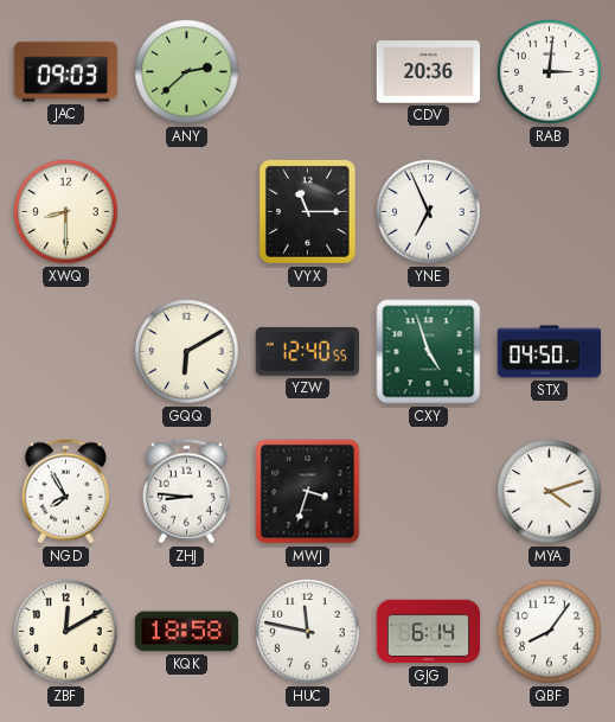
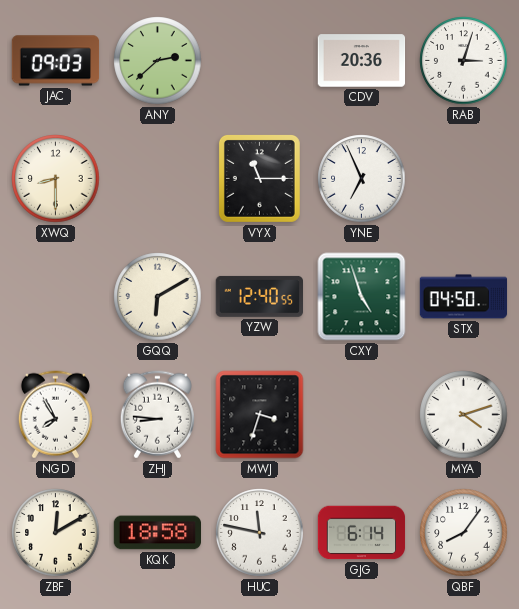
RAB: 3:01 -> 3:03 (464, 61)
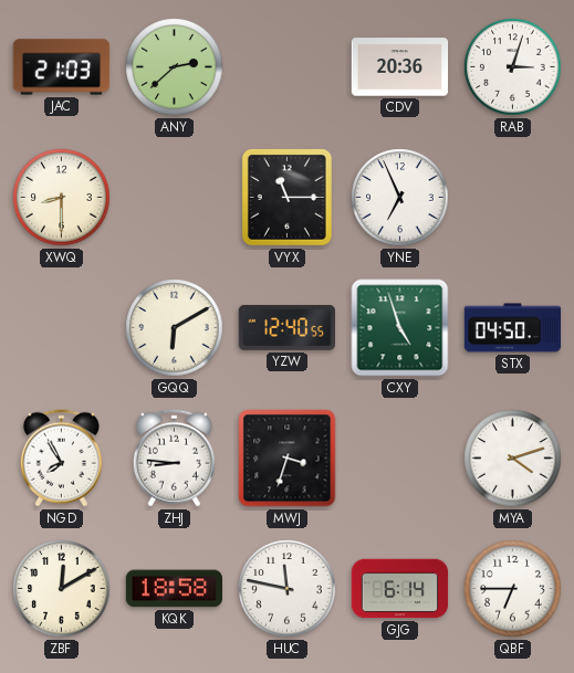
JAC: 09:03 -> 21:03 (62, 67)
QBF: 8:06 -> 6:45 (513, 589)
